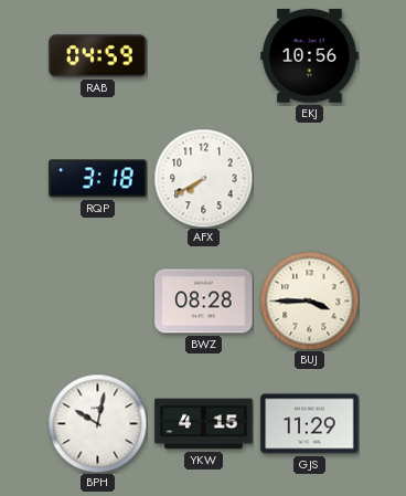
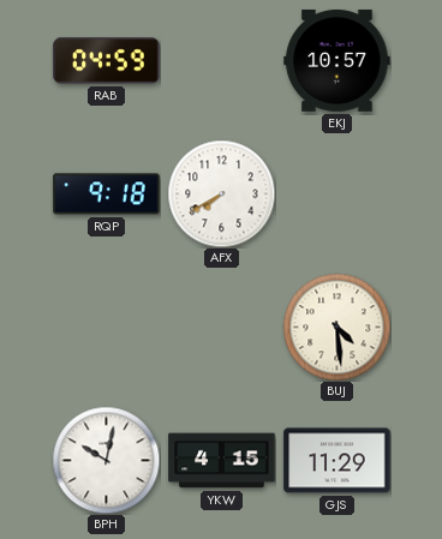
EKJ: 10:56 -> 10:57 (338, 60)
RQP: 3:18 -> 9:18 (107, 194)
BWZ: 08:28 -> none (204, 302)
BUJ: 3:45 -> 4:29 (336, 327)
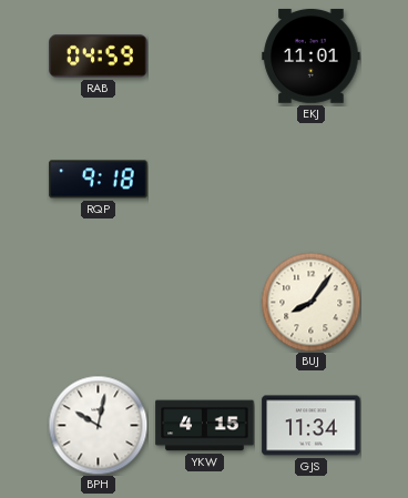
EKJ: 10:57 -> 11:01 (312, 55)
AFX: 7:40 -> none (221, 193)
BUJ: 4:29 -> 8:06 (310, 302)
GJS: 11:29 -> 11:34 (312, 426)
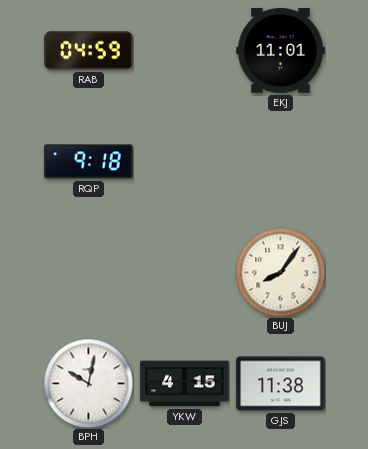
GJS: 11:34 -> 11:38 (281, 384)
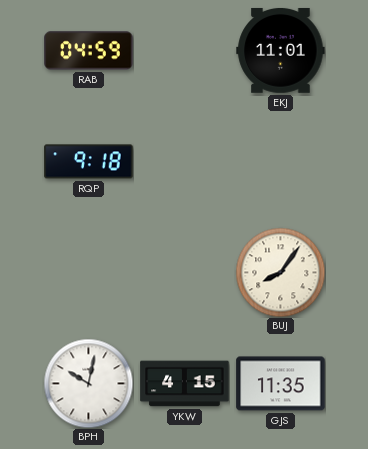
GJS: 11:38 -> 11:35 (281, 384)
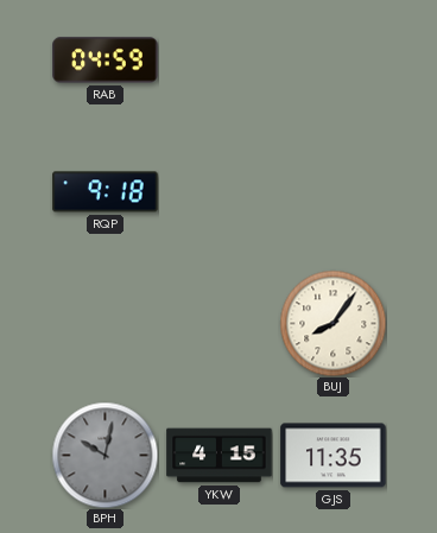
EKJ: 11:01 -> none (281, 50)
BPH dial: white -> grey (104, 455)
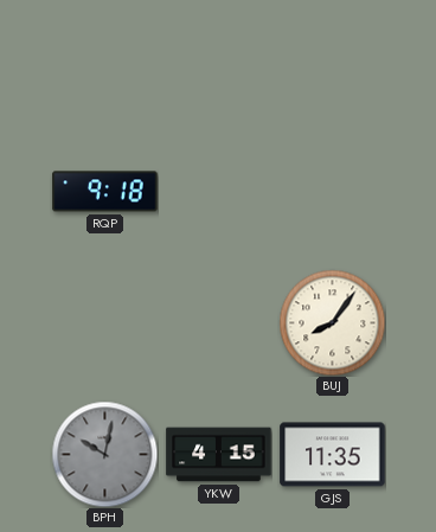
RAB: 04:59 -> none (106, 61)
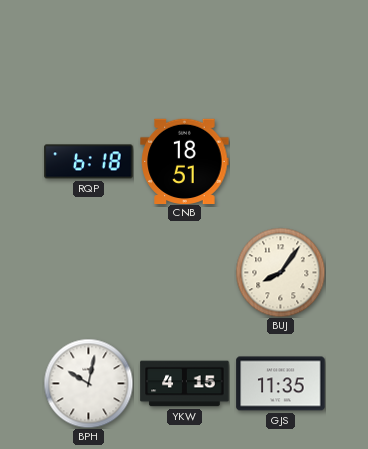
RQP: 9:18 -> 6:18 (89, 162)
CNB: none -> 18:51 (185, 161)
BPH dial: grey -> white (88, 383)
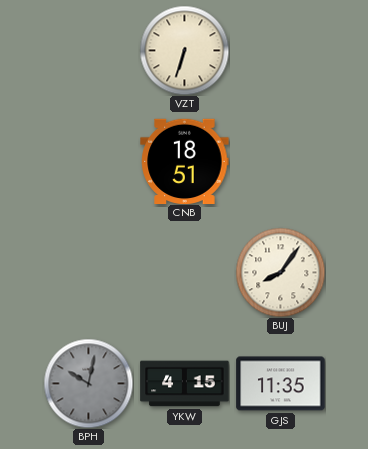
VZT: none -> 6:33 (184, 50)
RQP: 6:18 -> none (89, 162)
BPH dial: white -> grey (88, 383)
